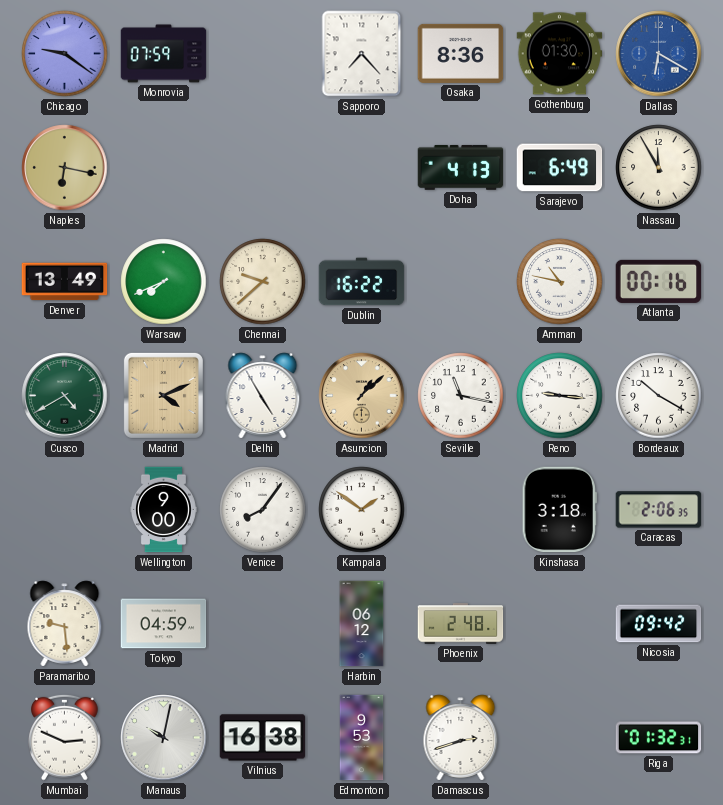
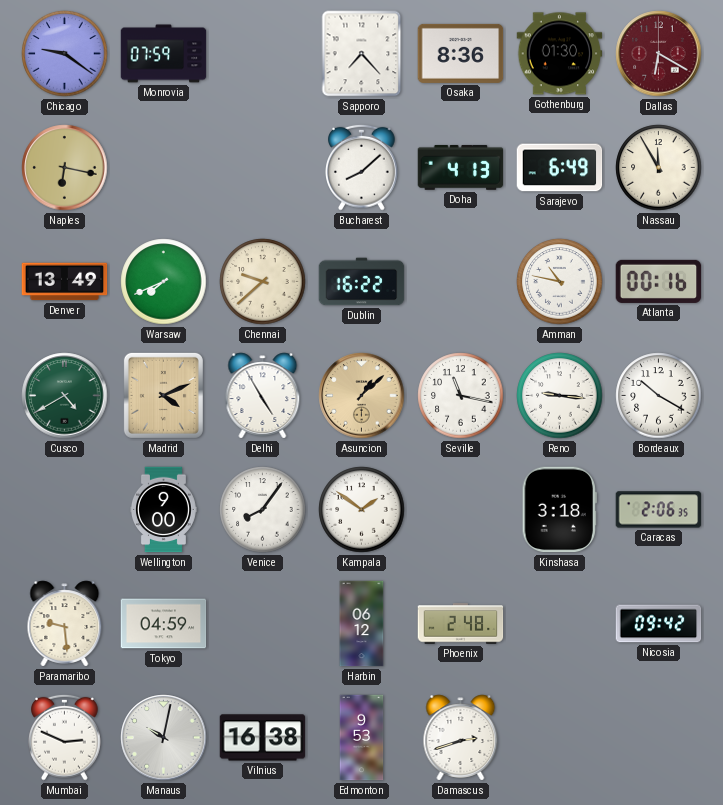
Dallas dial: blue -> burgundy (659, 54)
Bucharest: none -> 8:08 (362, 167)
Riga: 01:32 -> none (659, 738)
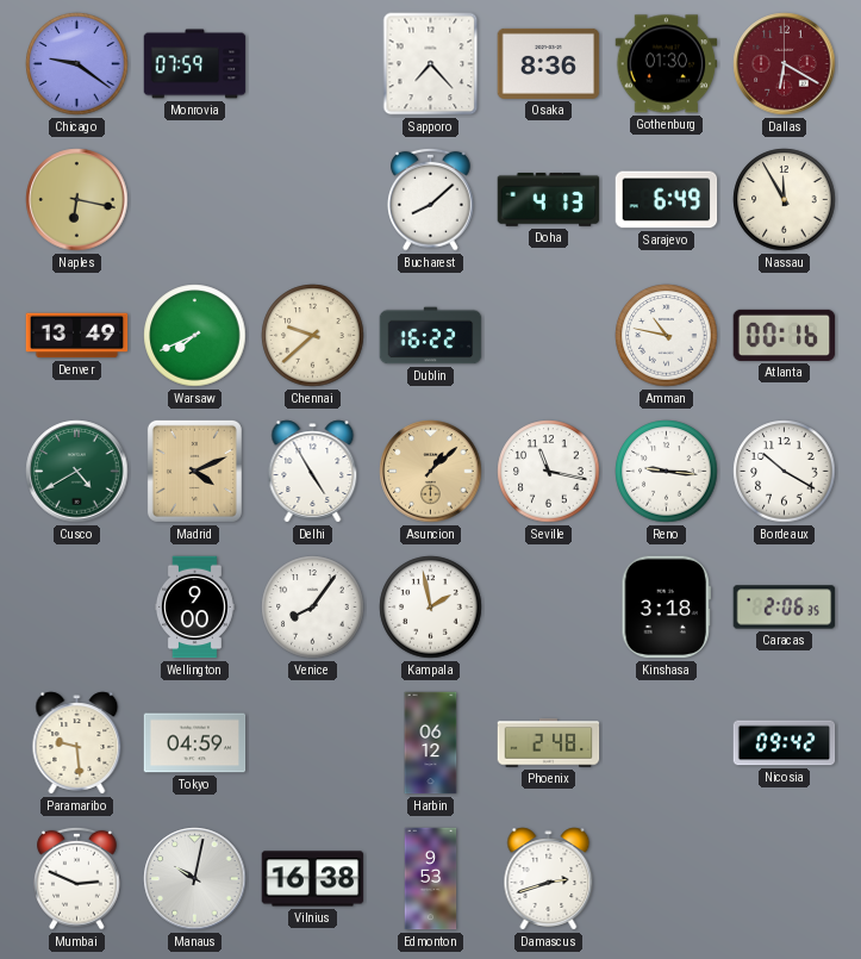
Kampala: 1:51 -> 1:58 (431, 608)
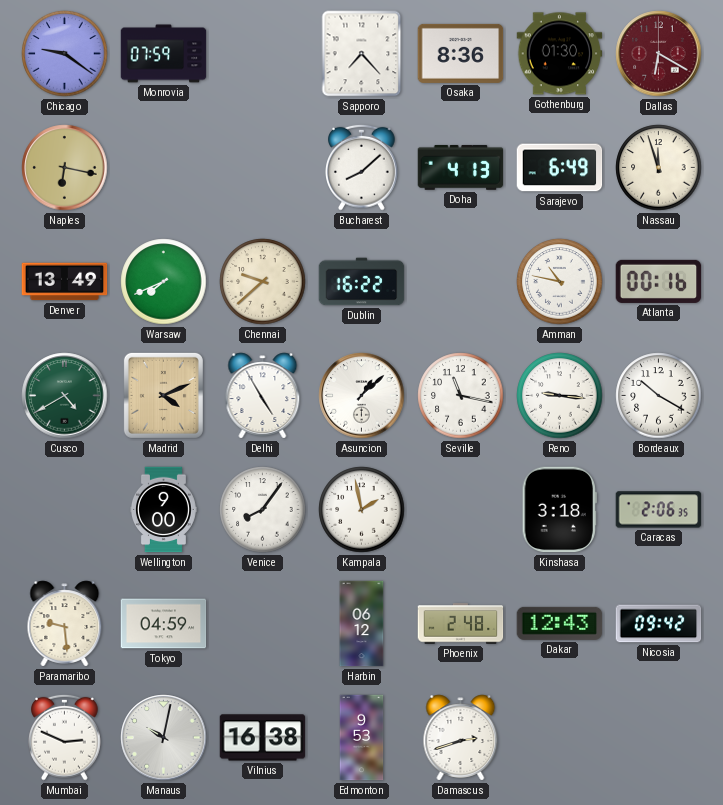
Nassau: 11:55 -> 11:57 (659, 168)
Asuncion dial: champagne -> white (362, 396)
Dakar: none -> 12:43 (560, 623)
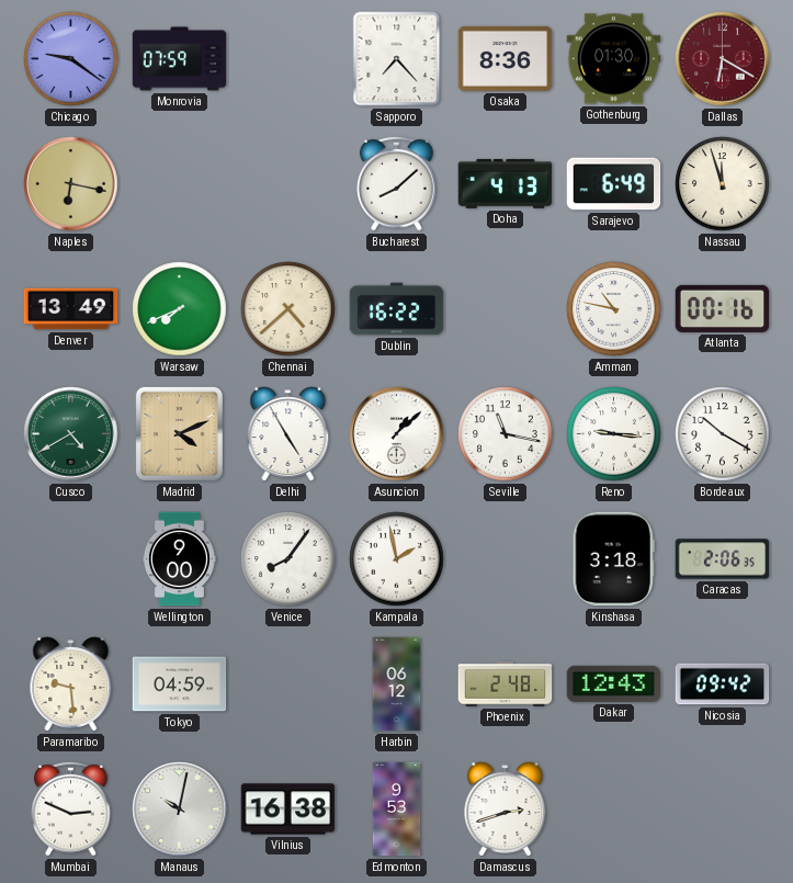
Chennai: 9:38 -> 4:38 (288, 309)
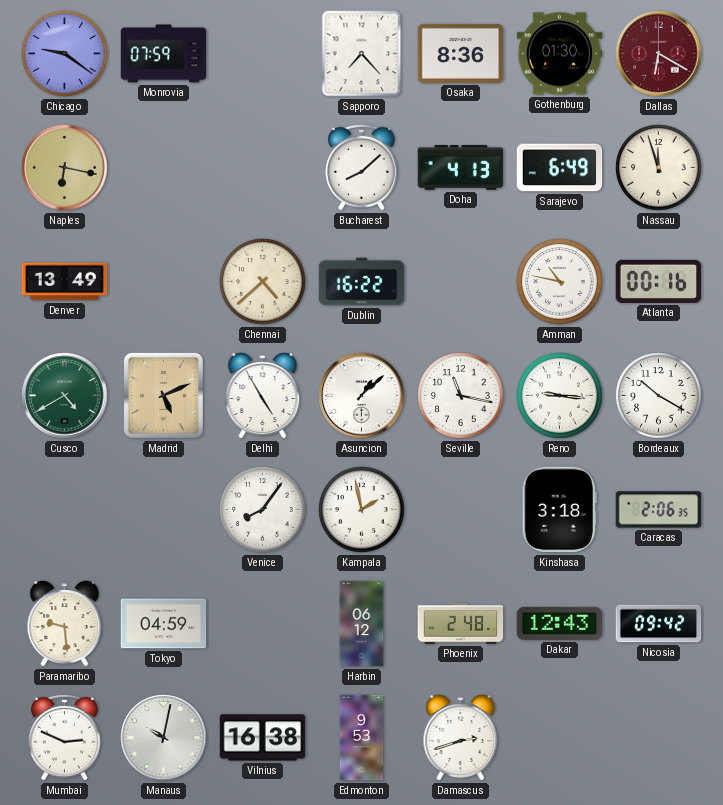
Warsaw: 7:41 -> none (180, 309)
Madrid: 4:11 -> 5:11 (163, 395)
Wellington: 9:00 -> none (179, 559)
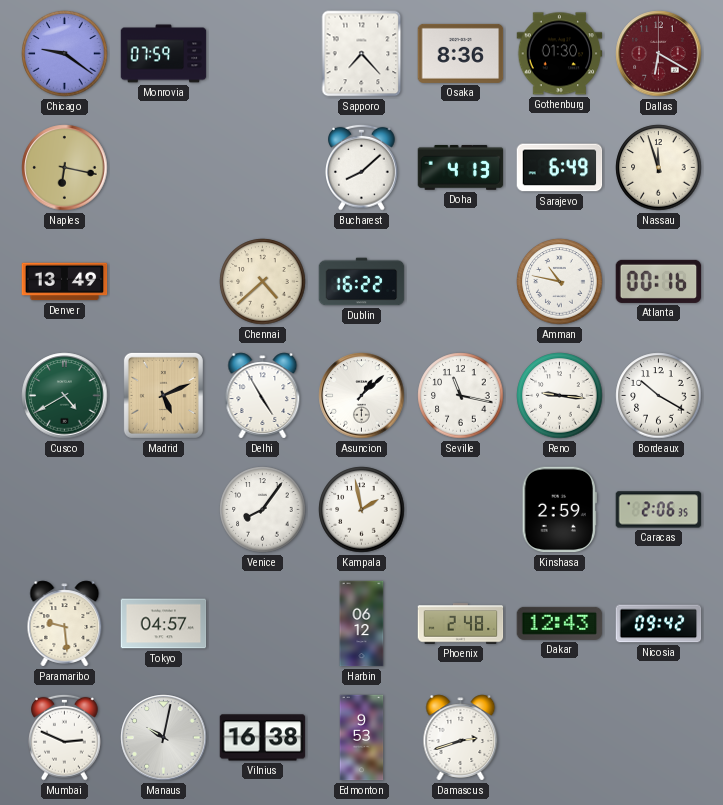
Kinshasa: 3:18 -> 2:59 (559, 510)
Tokyo: 04:59 -> 04:57 (164, 624)
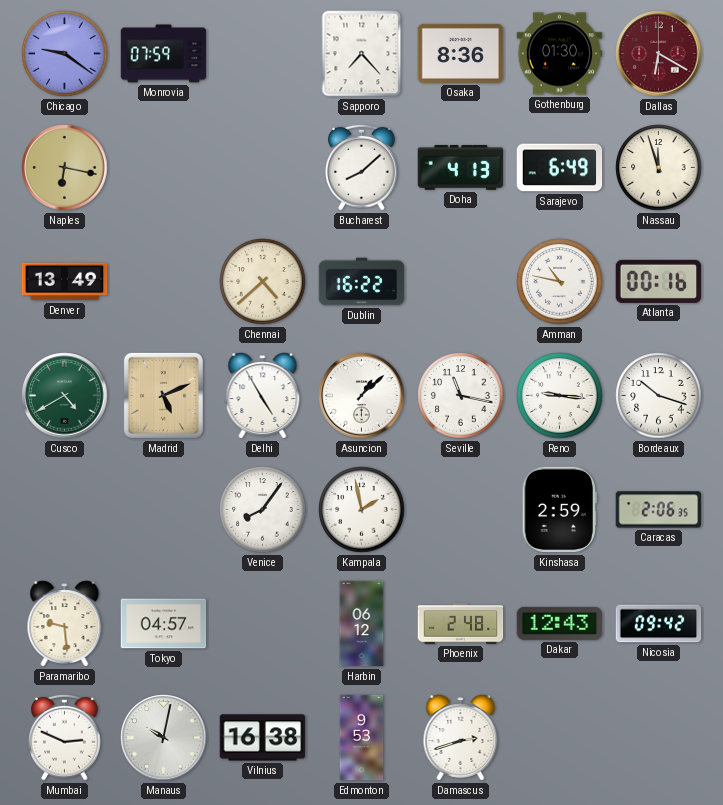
Bordeaux: 10:20 -> 10:18 (659, 396)
